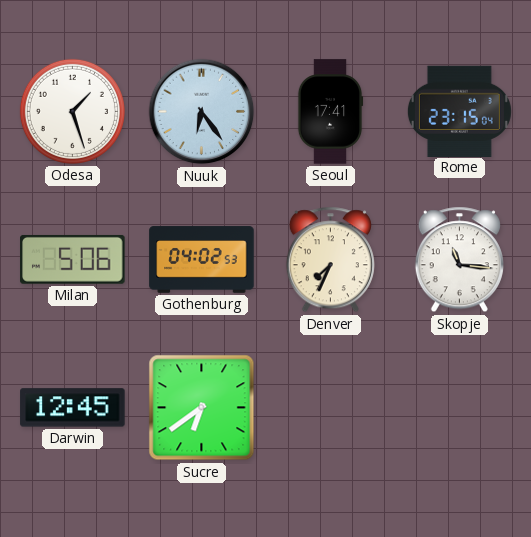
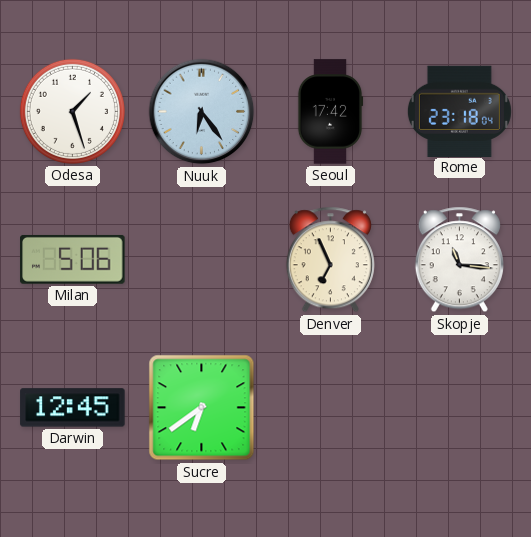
Seoul: 17:41 -> 17:42 (330, 112)
Rome: 23:15 -> 23:18 (459, 111)
Gothenburg: 04:02 -> none (202, 260)
Denver: 7:34 -> 6:56 (330, 260)
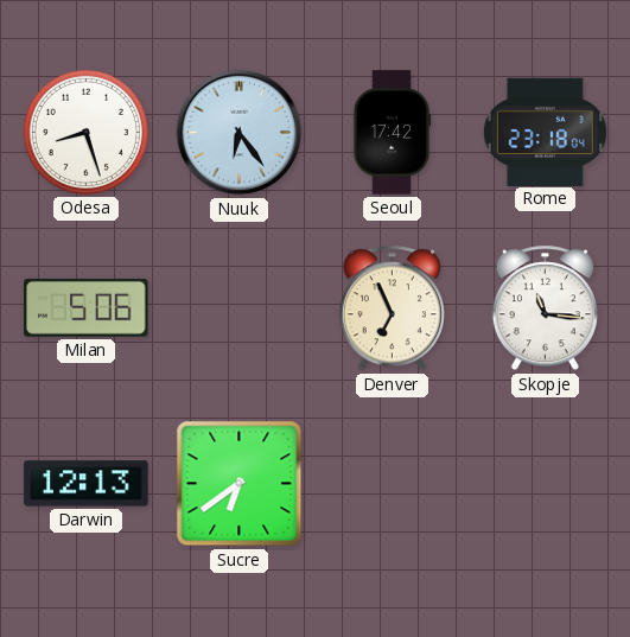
Odesa: 1:27 -> 8:27 (85, 132)
Darwin: 12:45 -> 12:13 (87, 484)
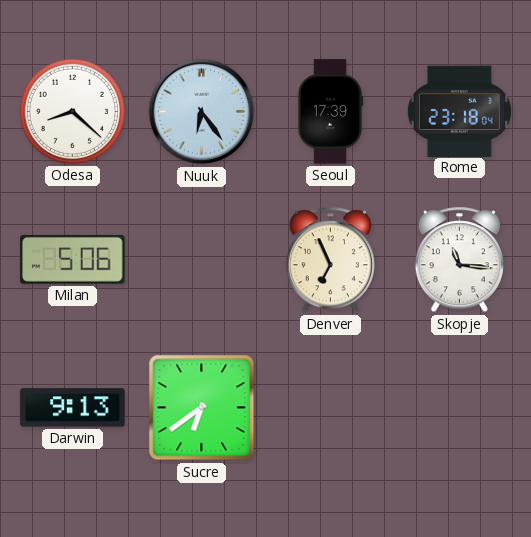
Odesa: 8:27 -> 8:22 (72, 111)
Seoul: 17:42 -> 17:39 (330, 112)
Darwin: 12:13 -> 9:13 (73, 408)
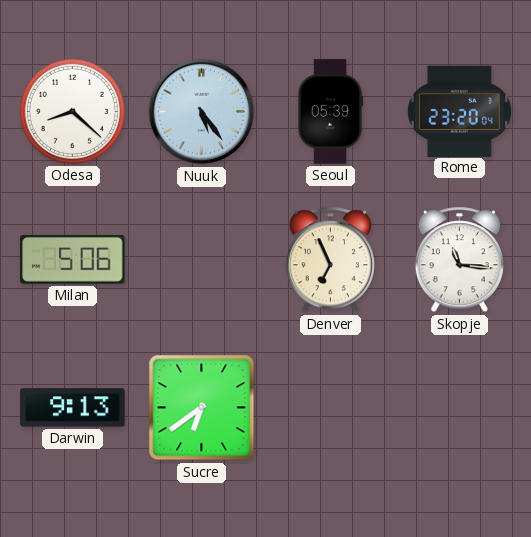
Nuuk: 6:24 -> 5:24 (202, 112)
Seoul: 17:39 -> 05:39 (330, 112)
Rome: 23:18 -> 23:20 (459, 111)
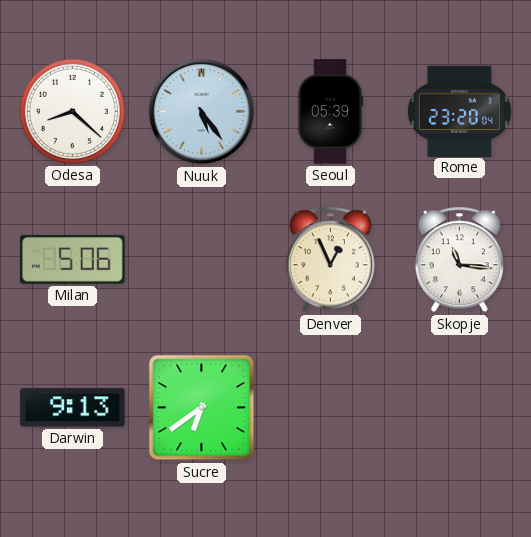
Denver: 6:56 -> 12:56 (330, 260)
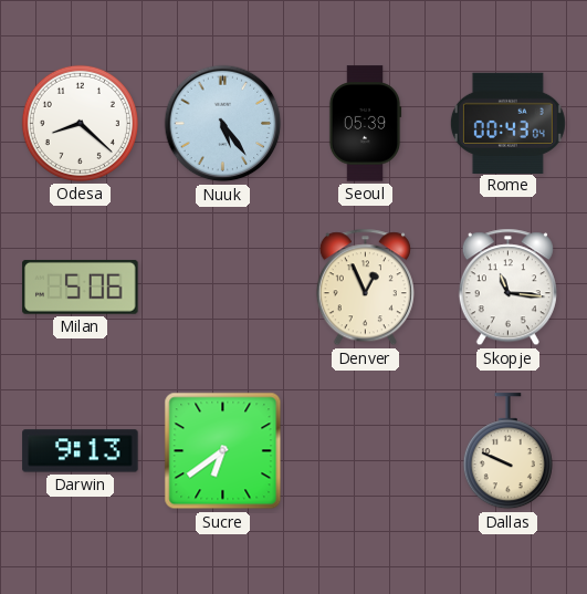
Rome: 23:20 -> 00:43 (507, 123)
Dallas: none -> 9:49 (507, 451)
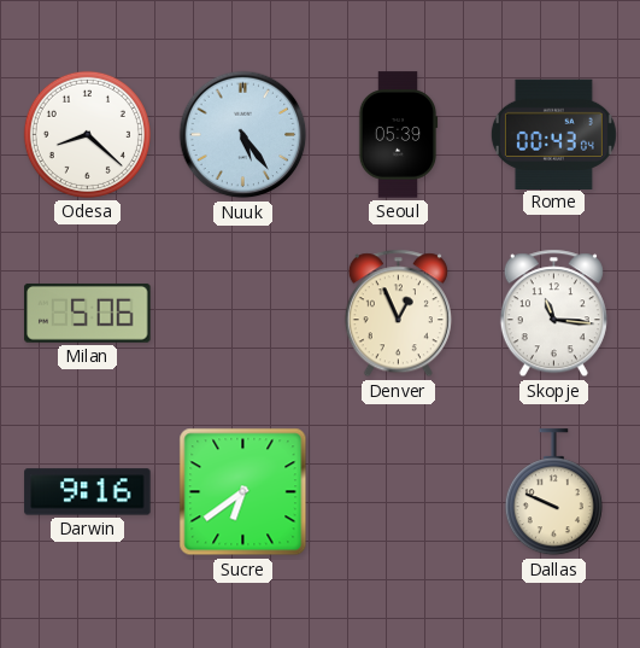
Darwin: 9:13 -> 9:16 (88, 492)
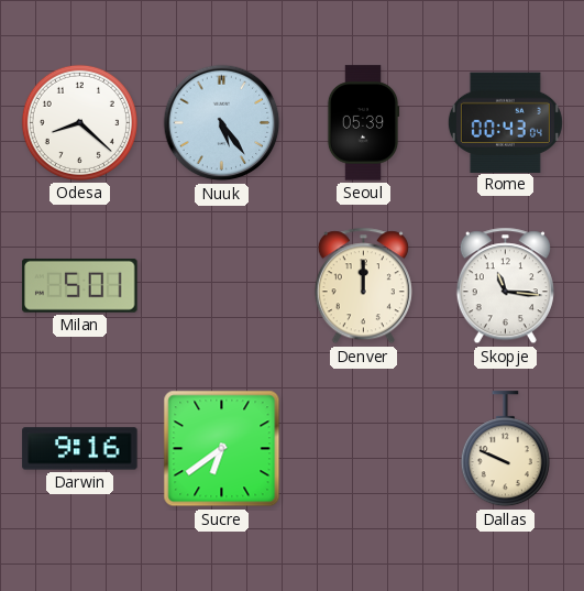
Milan: 5:06 -> 5:01 (80, 285)
Denver: 12:56 -> 12:00 (363, 286)
